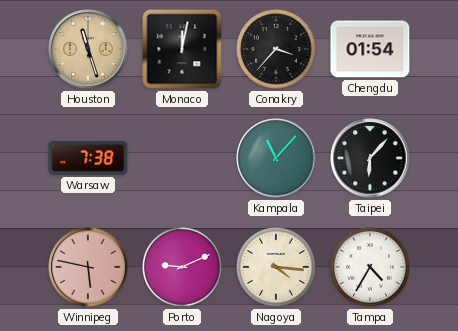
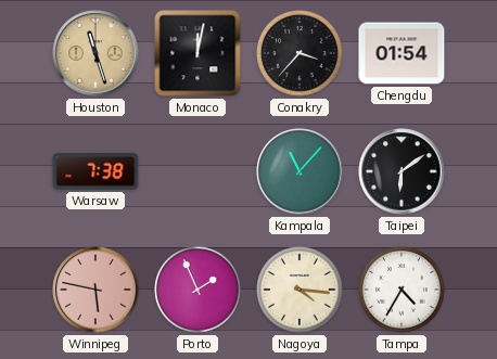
Taipei: 6:07 -> 6:09 (402, 171)
Porto: 9:11 -> 1:56 (197, 290)
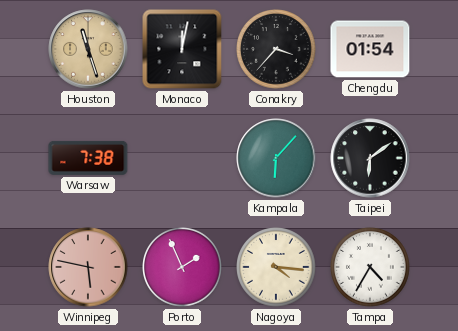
Kampala: 11:07 -> 6:07 (276, 158)
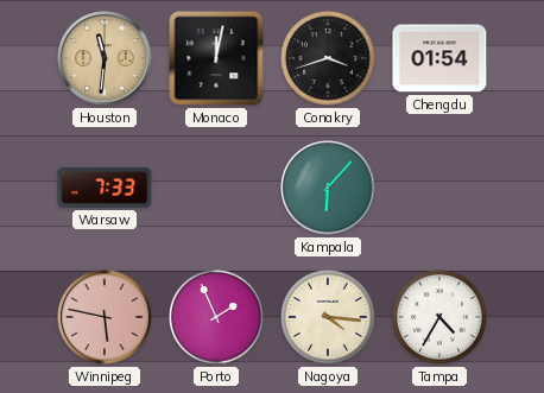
Houston: 11:27 -> 11:31 (105, 58)
Conakry: 3:37 -> 3:42 (328, 58)
Warsaw: 7:38 -> 7:33 (105, 188)
Taipei: 6:09 -> none (370, 158)
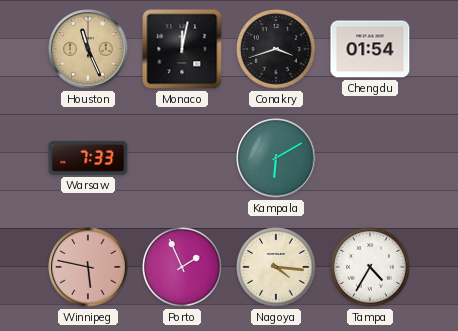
Houston: 11:31 -> 11:26 (88, 49)
Kampala: 6:07 -> 6:10 (276, 158)
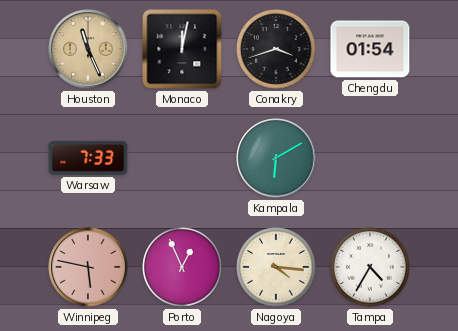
Porto: 1:56 -> 12:56 (182, 267)
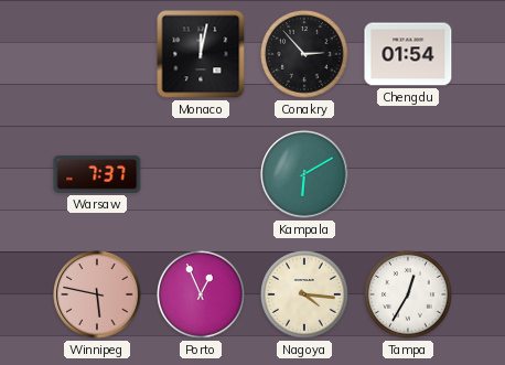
Houston: 11:26 -> none (88, 49)
Conakry: 3:42 -> 2:53 (304, 54)
Warsaw: 7:33 -> 7:37 (97, 174)
Tampa: 4:35 -> 12:35 (408, 294)
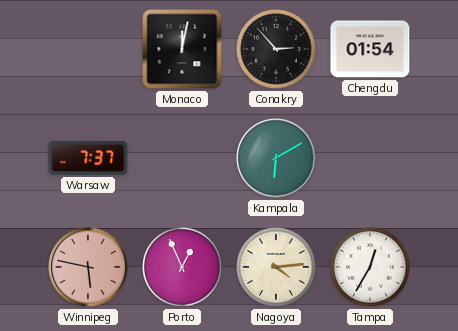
Nagoya: 4:16 -> 4:14 (276, 267)
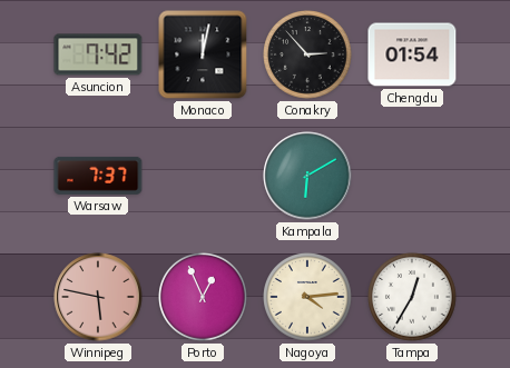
Asuncion: none -> 7:42 (98, 54)
